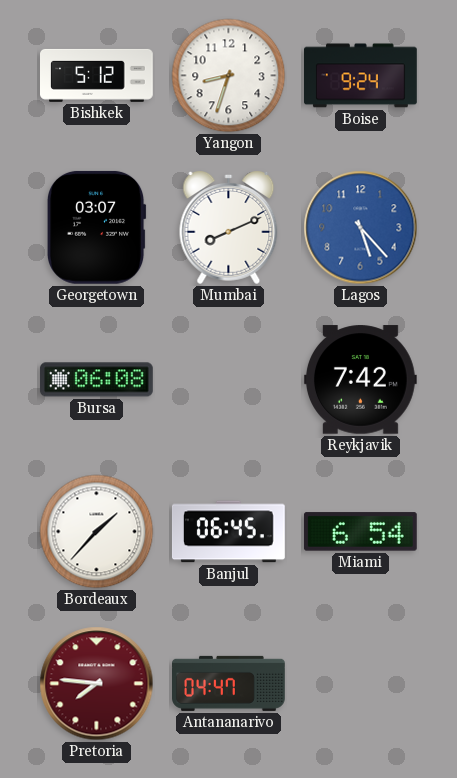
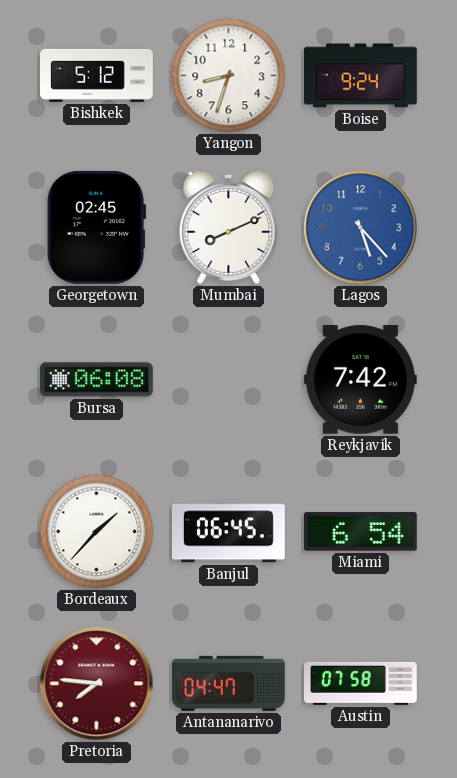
Georgetown: 03:07 -> 02:45 (97, 227)
Austin: none -> 07:58 (361, 683)
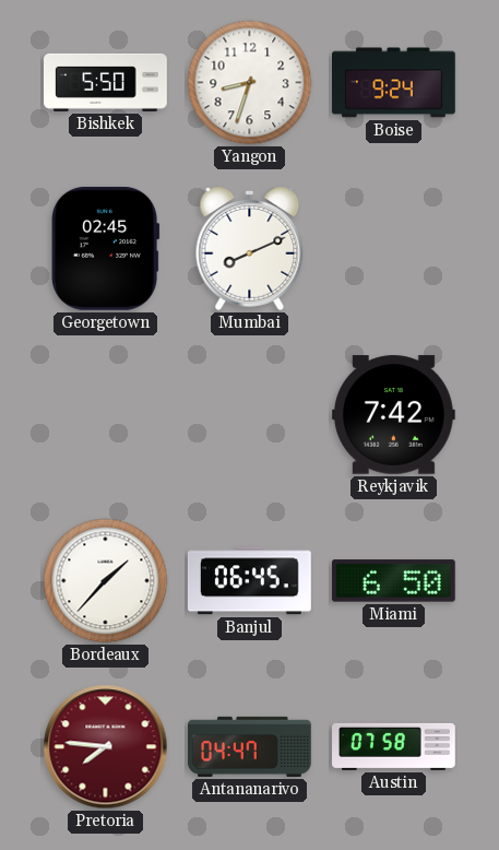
Bishkek: 5:12 -> 5:50 (106, 82)
Lagos: 5:23 -> none (361, 228)
Bursa: 06:08 -> none (96, 380)
Miami: 6:54 -> 6:50 (393, 581)
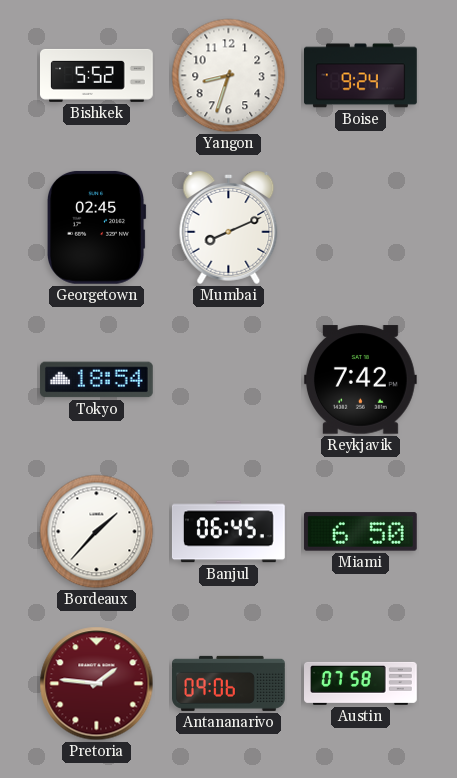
Bishkek: 5:50 -> 5:52 (97, 75)
Tokyo: none -> 18:54 (96, 380)
Pretoria: 7:46 -> 1:46 (97, 684)
Antananarivo: 04:47 -> 09:06 (229, 683)
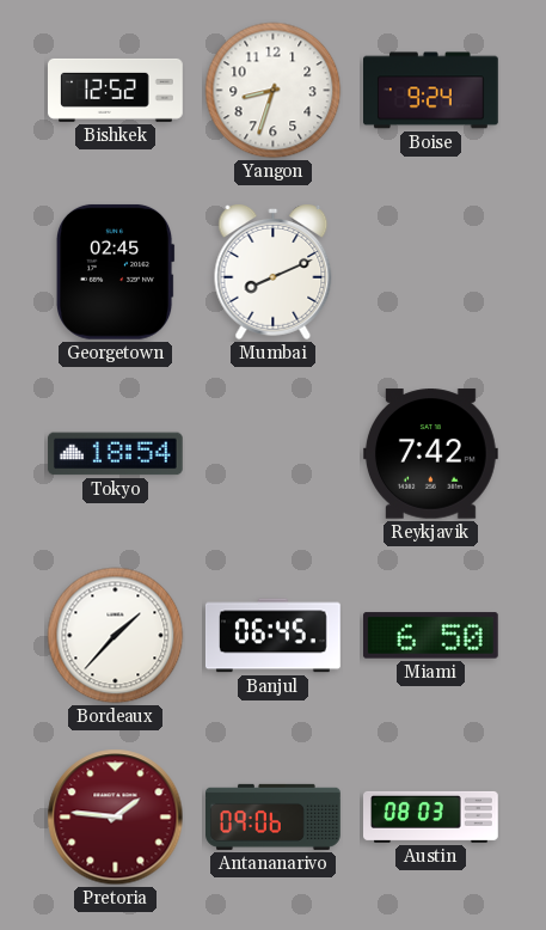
Bishkek: 5:52 -> 12:52 (116, 90)
Austin: 07:58 -> 08:03 (431, 816)
